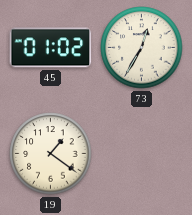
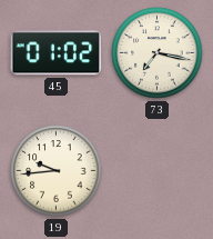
73: 12:35 -> 7:17 (158, 53)
19: 1:21 -> 9:44 (57, 171)
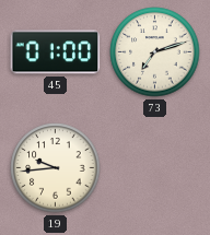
45: 01:02 -> 01:00 (56, 52)
73: 7:17 -> 7:12 (155, 52)
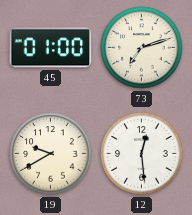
19: 9:44 -> 9:40 (51, 154)
12: none -> 12:29 (142, 154)
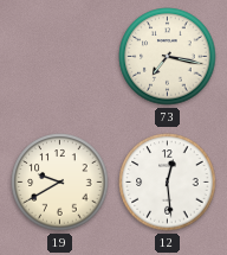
45: 01:00 -> none (51, 48)
73: 7:12 -> 7:17 (168, 57)
